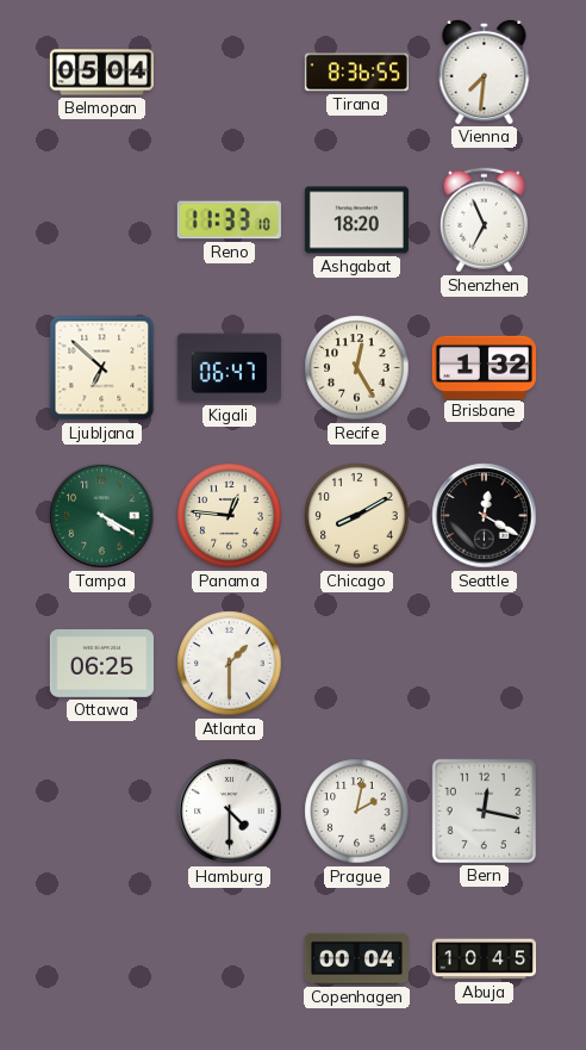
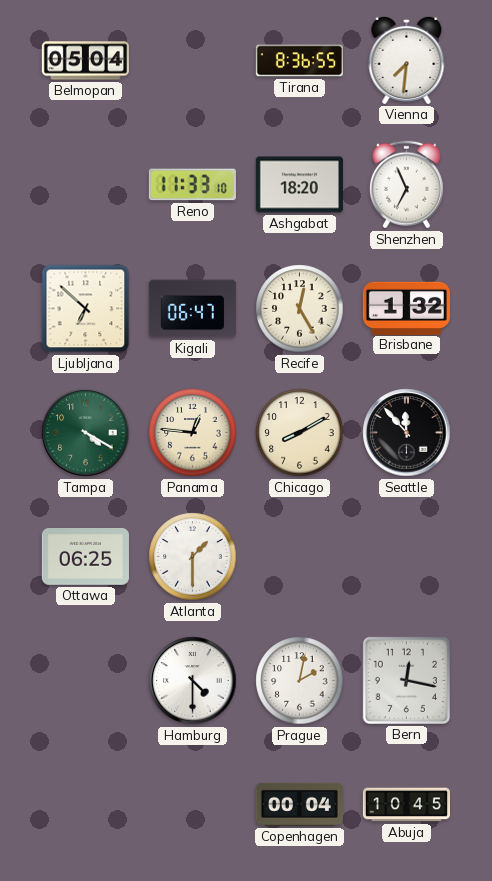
Seattle: 12:20 -> 11:53 (407, 433)
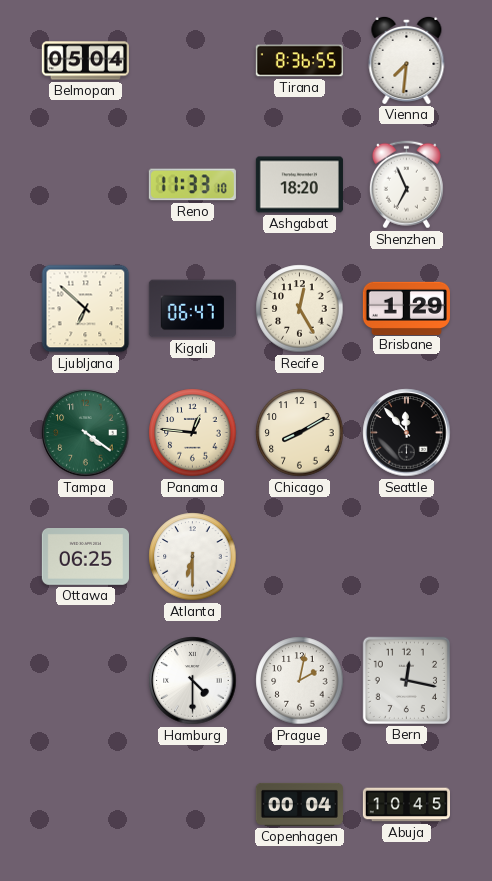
Brisbane: 1:32 -> 1:29 (406, 308)
Tampa: 4:20 -> 4:21 (86, 433)
Atlanta: 1:30 -> 6:30 (193, 557)
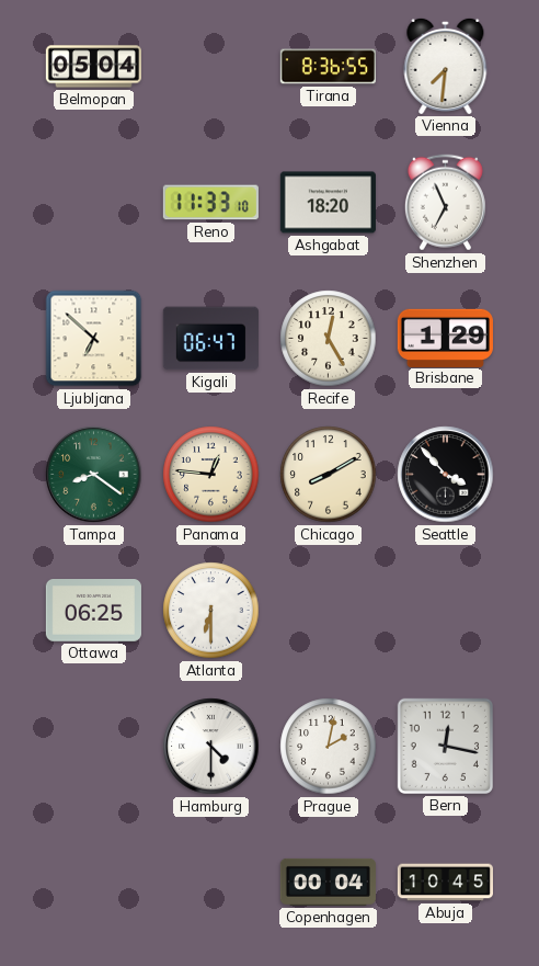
Tampa: 4:21 -> 8:21 (94, 475)
Seattle: 11:53 -> 3:53 (446, 475)
